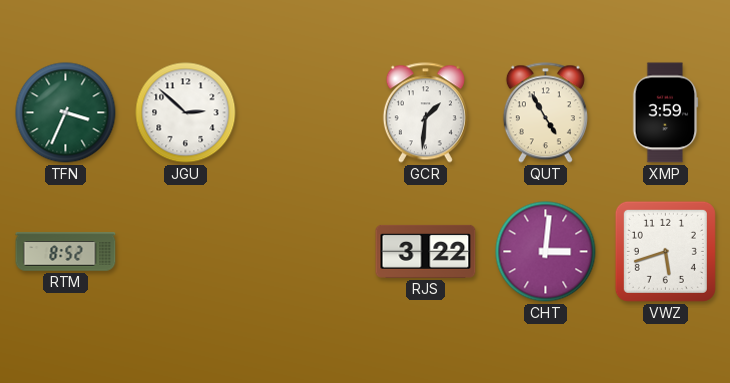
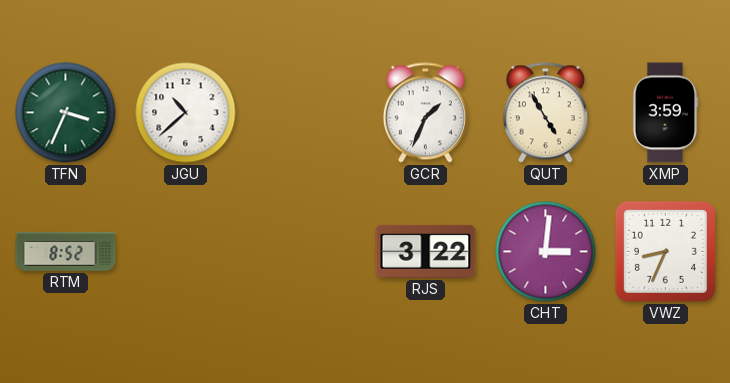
JGU: 2:52 -> 10:38 (186, 113)
GCR: 1:31 -> 1:34 (425, 113)
VWZ: 5:42 -> 8:34 (665, 251)
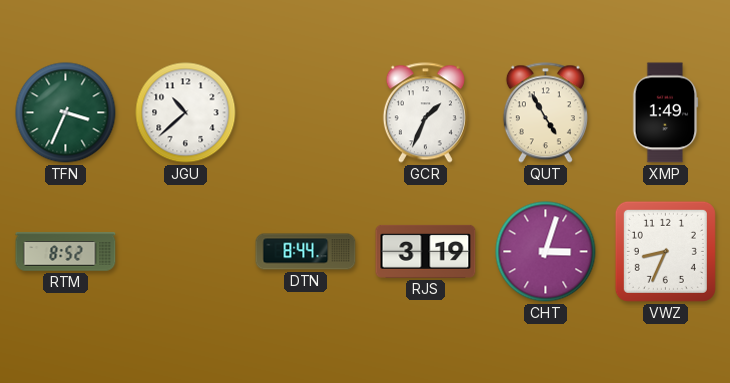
XMP: 3:59 -> 1:49 (665, 113)
DTN: none -> 8:44 (306, 252)
RJS: 3:22 -> 3:19 (426, 251)
CHT: 3:01 -> 3:03 (546, 252)
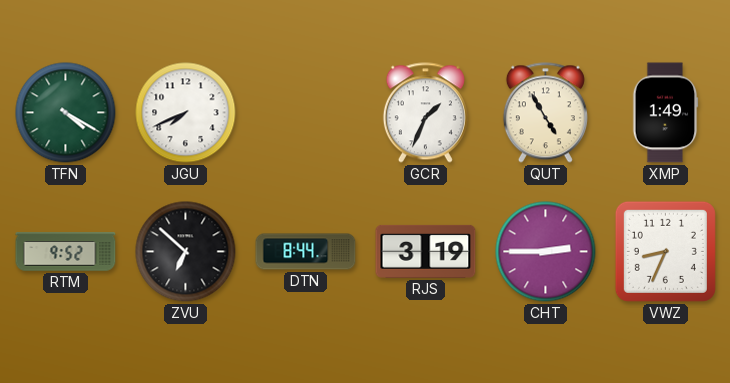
TFN: 3:34 -> 4:20 (66, 113)
JGU: 10:38 -> 7:41 (186, 113)
RTM: 8:52 -> 9:52 (66, 252)
ZVU: none -> 6:52 (186, 252)
CHT: 3:03 -> 2:45 (546, 252)
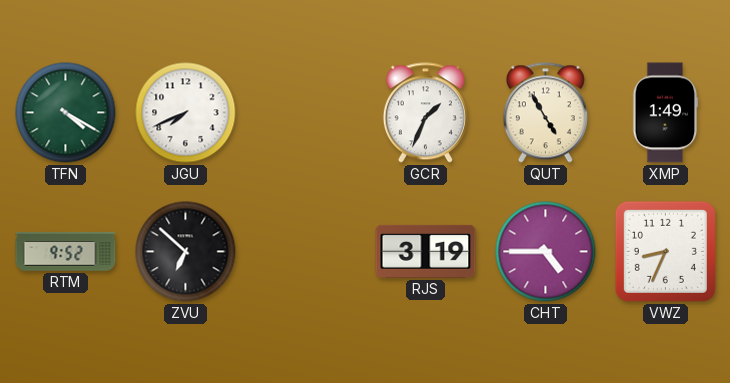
DTN: 8:44 -> none (306, 252)
CHT: 2:45 -> 4:45 (546, 252)
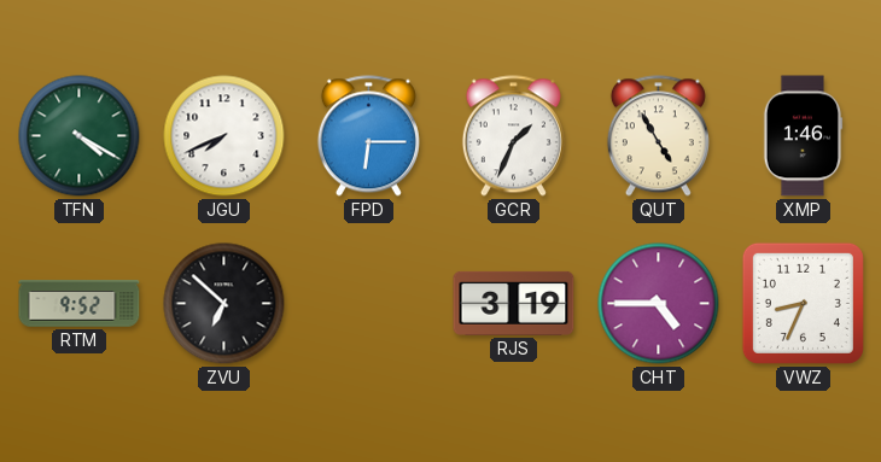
FPD: none -> 6:15 (368, 136)
XMP: 1:49 -> 1:46 (803, 136)
